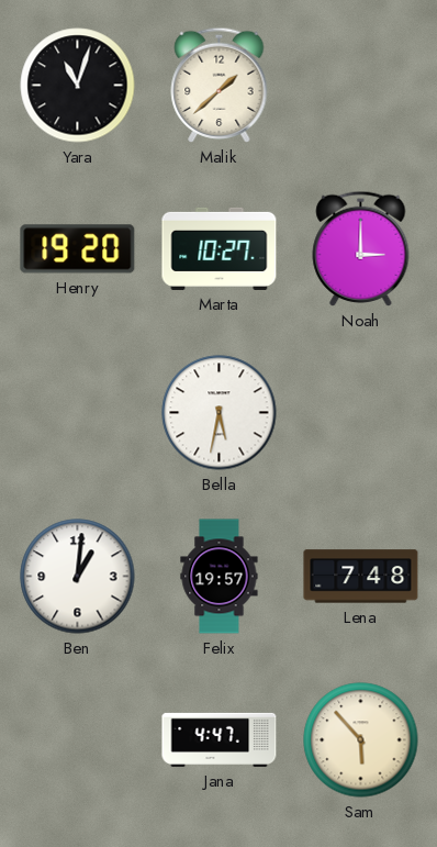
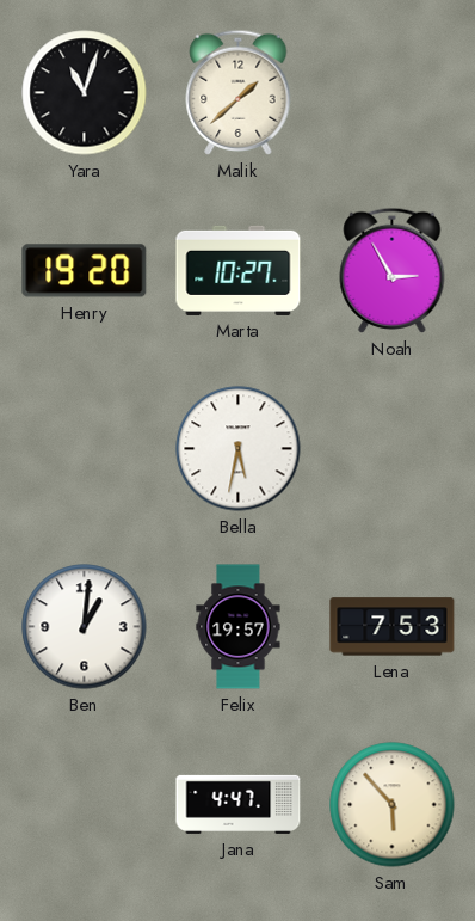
Noah: 3:00 -> 2:55 (393, 270)
Lena: 7:48 -> 7:53 (393, 627)
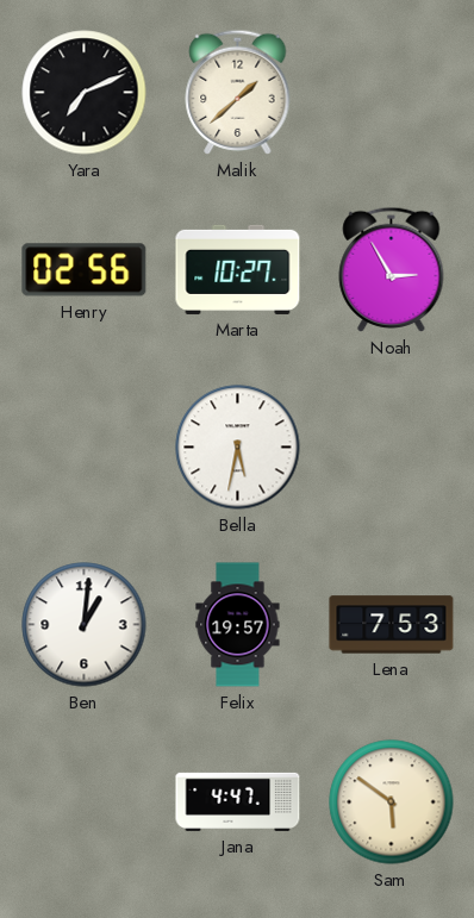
Yara: 11:03 -> 7:11 (85, 93)
Henry: 19:20 -> 02:56 (85, 270)
Sam: 5:53 -> 5:51 (392, 803)
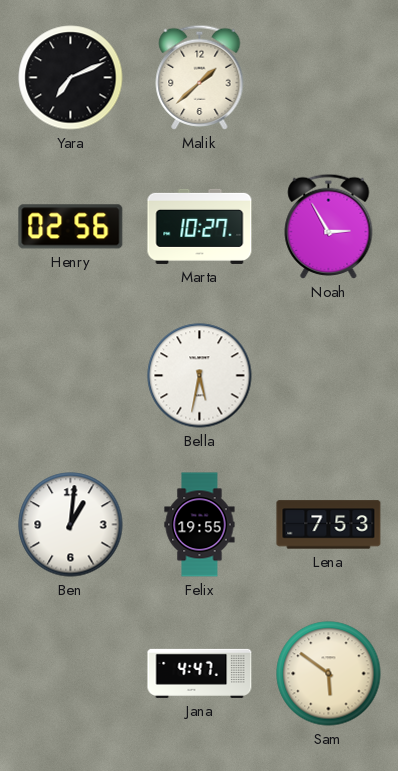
Felix: 19:57 -> 19:55 (200, 525)
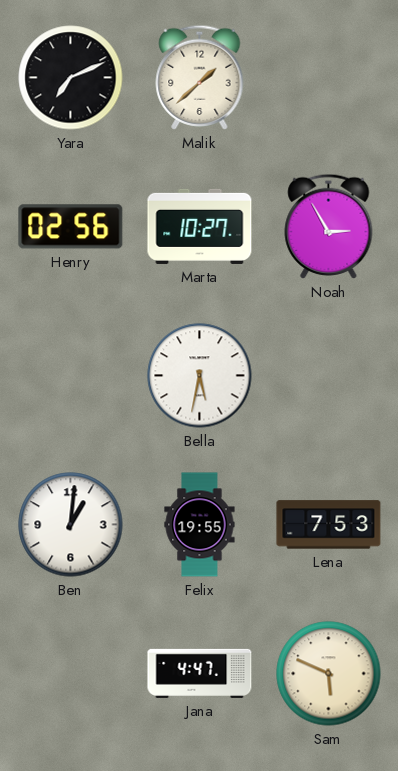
Sam: 5:51 -> 5:49 (329, 674)
